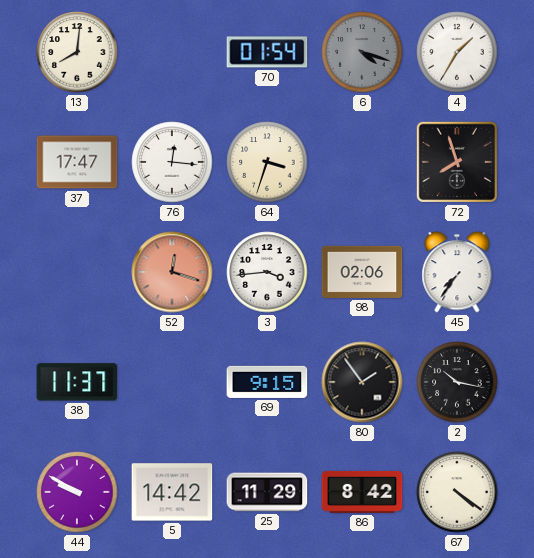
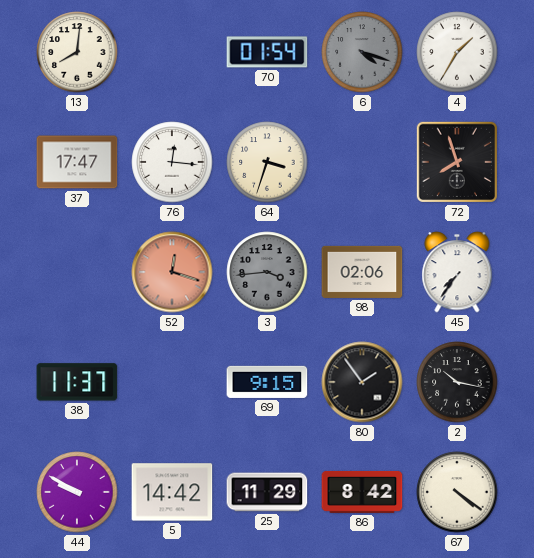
3 dial: white -> grey (267, 272)
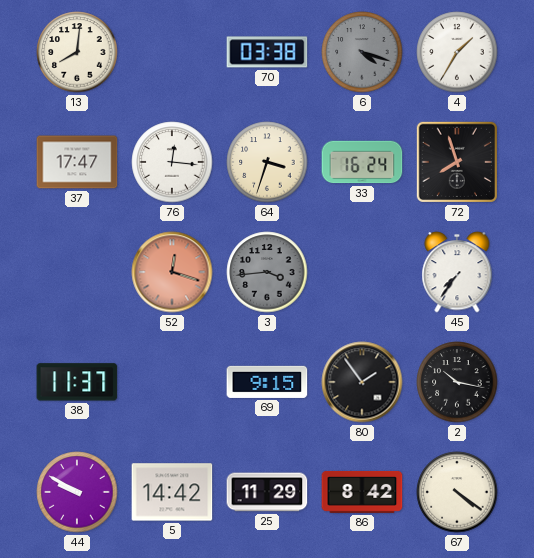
70: 01:54 -> 03:38 (267, 52)
33: none -> 16:24 (362, 162)
98: 02:06 -> none (362, 272)
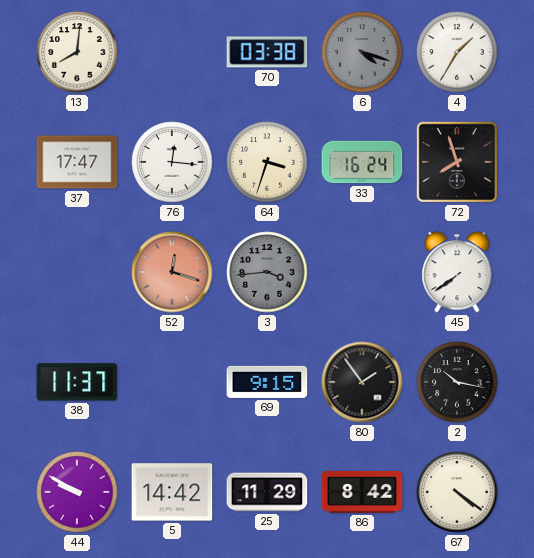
45: 7:36 -> 7:39 (457, 272)
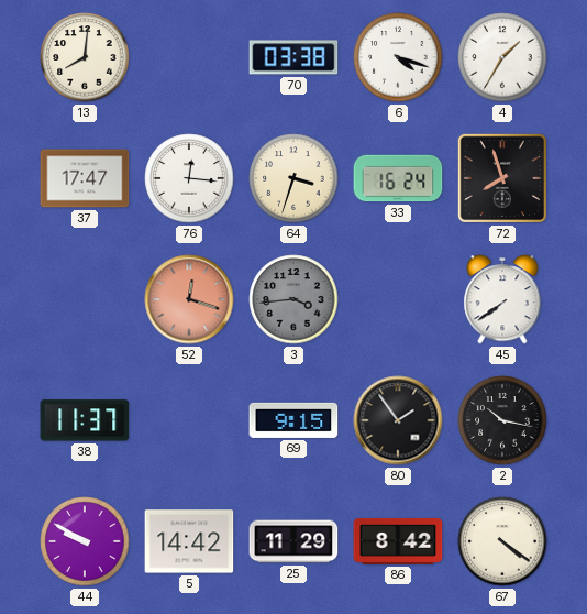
6 dial: grey -> white (398, 57)
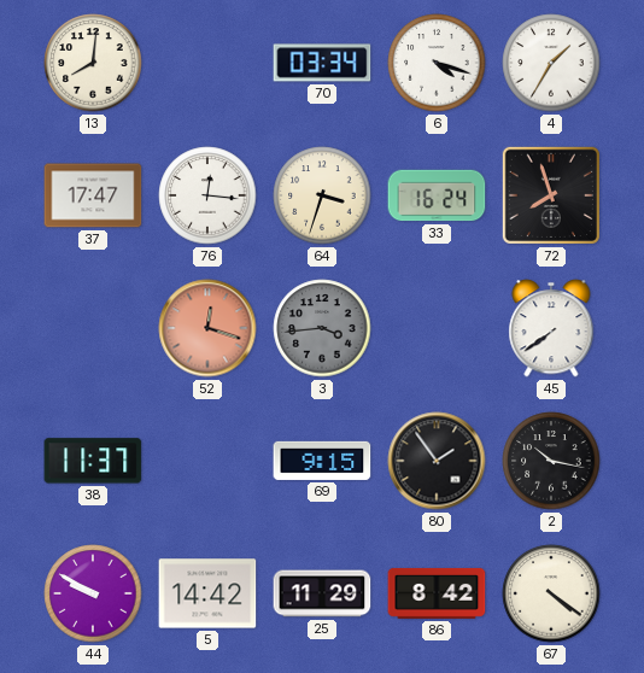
70: 03:38 -> 03:34 (322, 63)
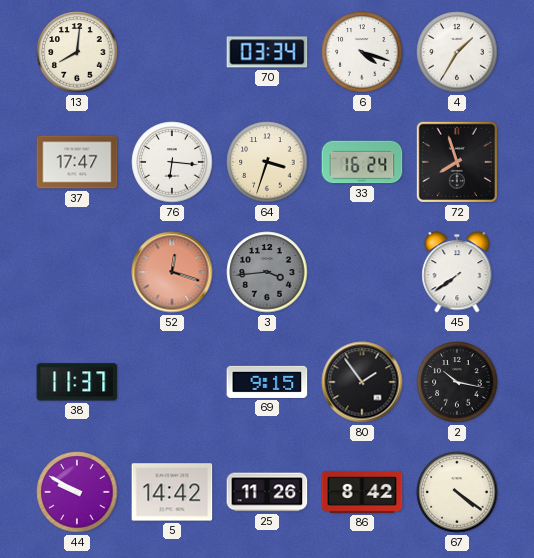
76: 12:16 -> 6:16 (172, 162)
25: 11:29 -> 11:26 (267, 492)
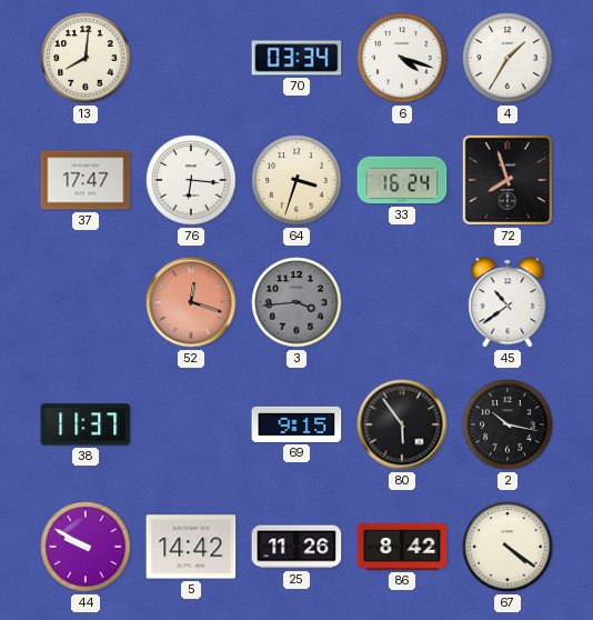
45: 7:39 -> 10:39 (507, 302)
80: 1:54 -> 5:54 (402, 424)
